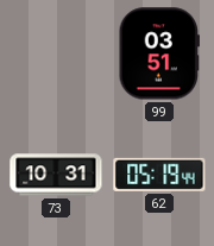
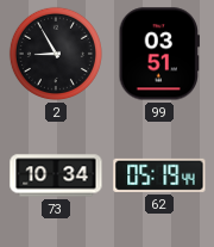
2: none -> 8:55 (56, 54)
73: 10:31 -> 10:34 (56, 175)
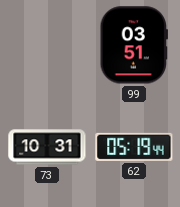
2: 8:55 -> none (56, 54)
73: 10:34 -> 10:31 (47, 147)
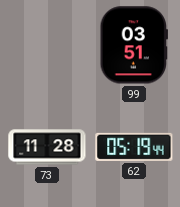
73: 10:31 -> 11:28 (47, 147)
